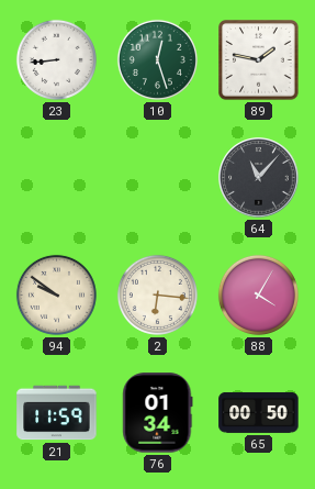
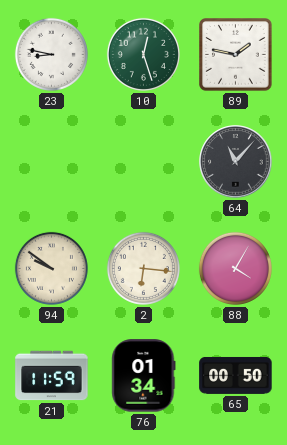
23: 8:44 -> 8:47 (51, 54)
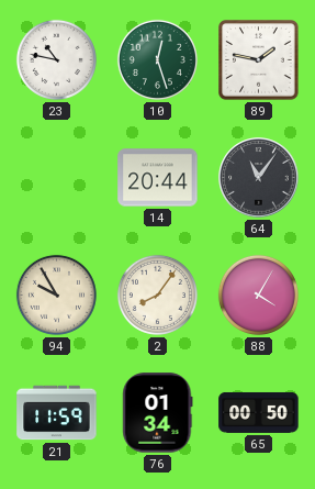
23: 8:47 -> 10:47 (56, 59)
14: none -> 20:44 (158, 178)
64: 11:07 -> 11:06 (259, 178)
94: 9:51 -> 9:55 (56, 294)
2: 6:16 -> 8:06 (157, 294)
